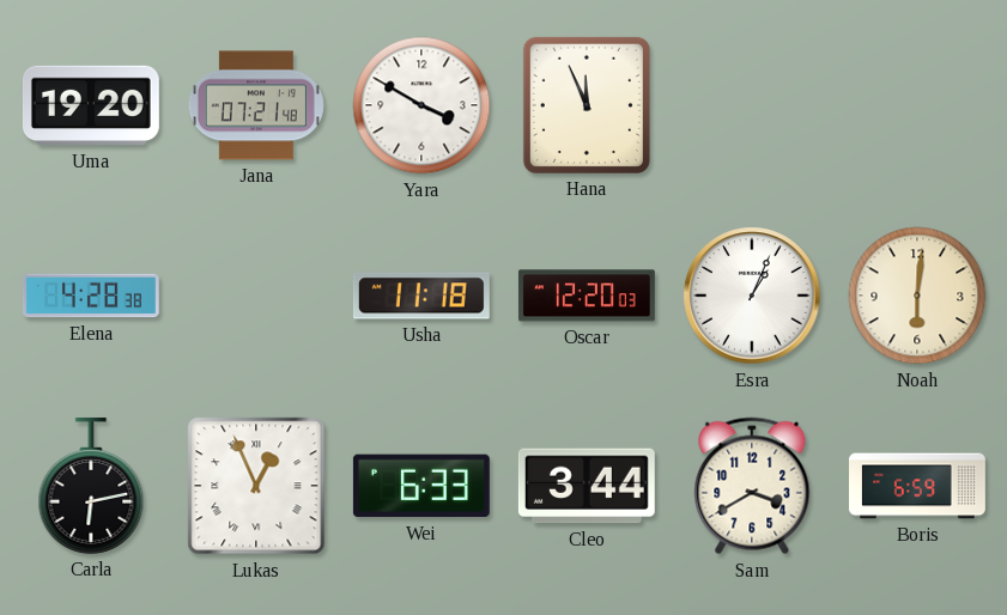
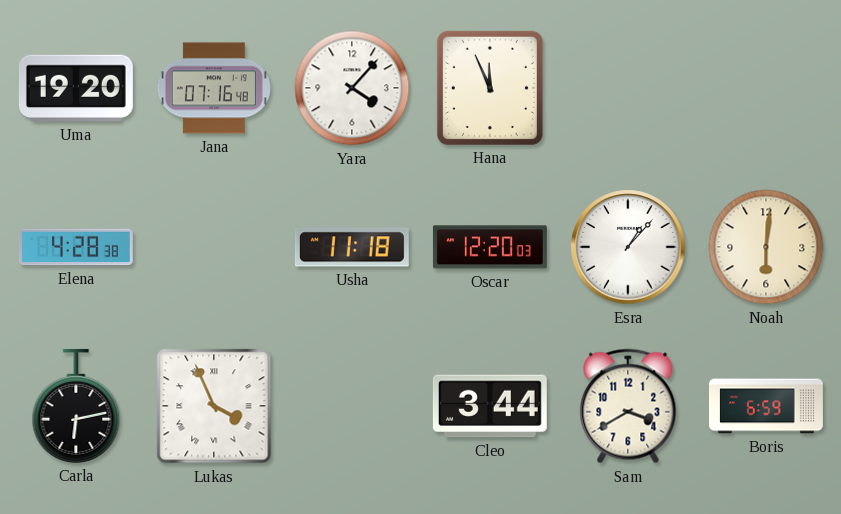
Jana: 07:21 -> 07:16 (214, 88)
Yara: 3:50 -> 4:07 (352, 88)
Esra: 1:04 -> 1:07 (628, 247)
Lukas: 12:56 -> 3:56 (214, 406)
Wei: 6:33 -> none (421, 486)
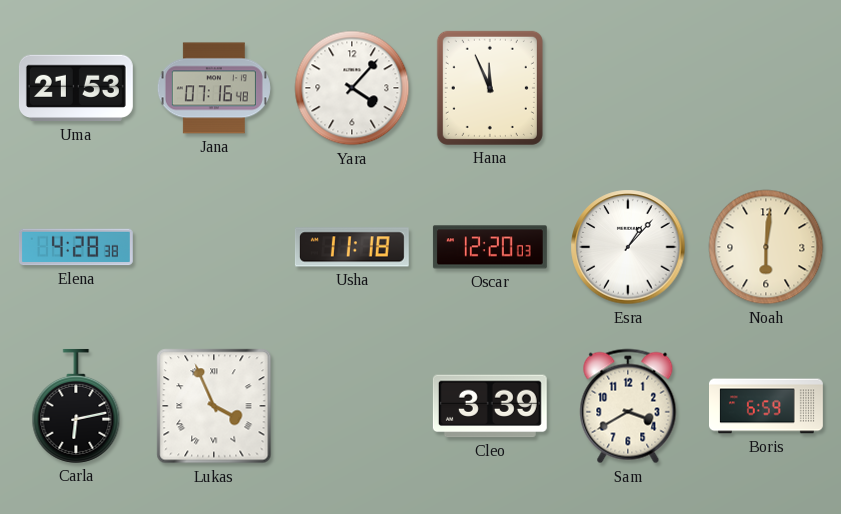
Uma: 19:20 -> 21:53 (76, 88)
Cleo: 3:44 -> 3:39 (490, 406)
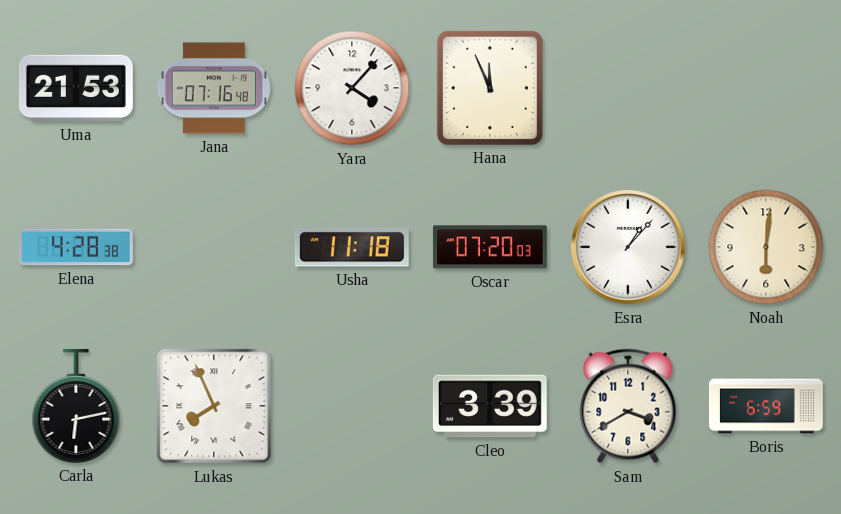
Oscar: 12:20 -> 07:20 (490, 247)
Lukas: 3:56 -> 7:56 (214, 406)
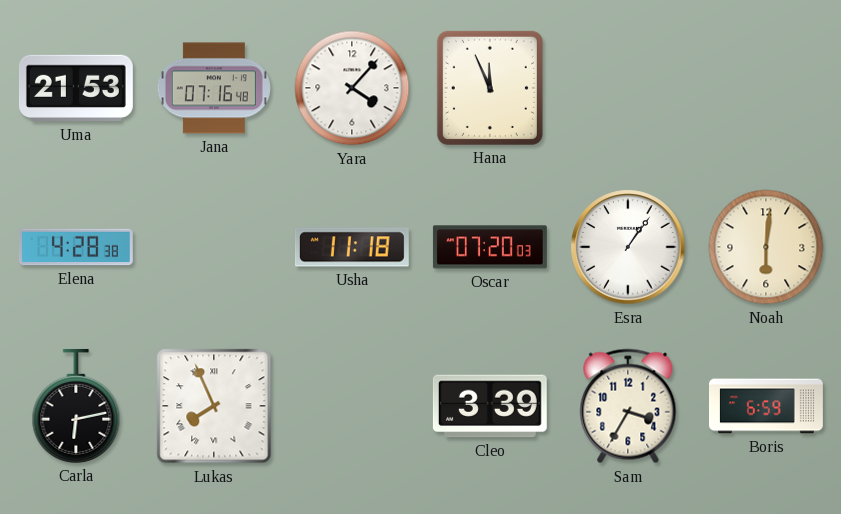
Esra: 1:07 -> 1:06 (628, 247)
Sam: 3:40 -> 3:35 (628, 406)
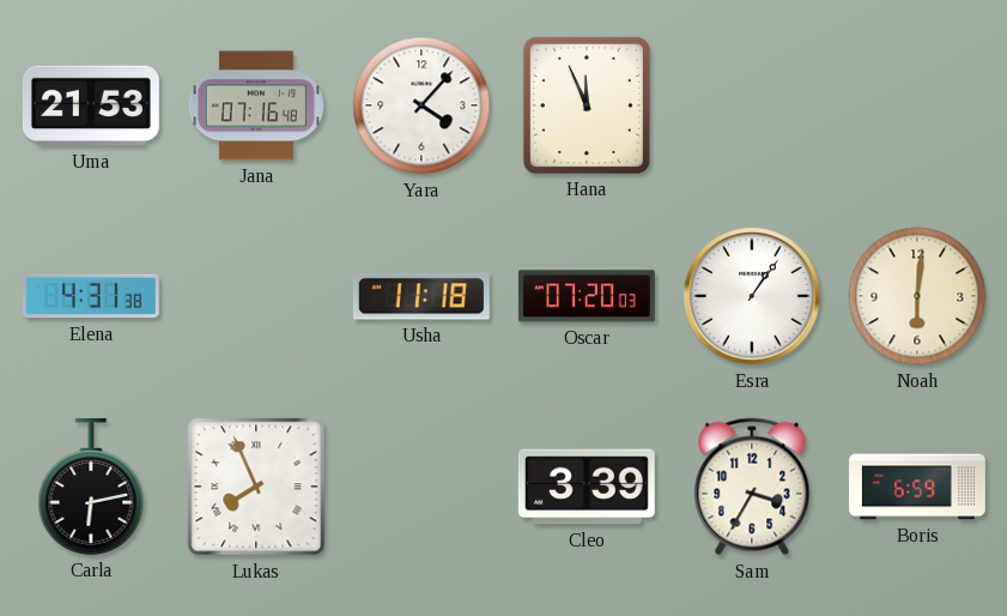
Elena: 4:28 -> 4:31 (91, 296)
